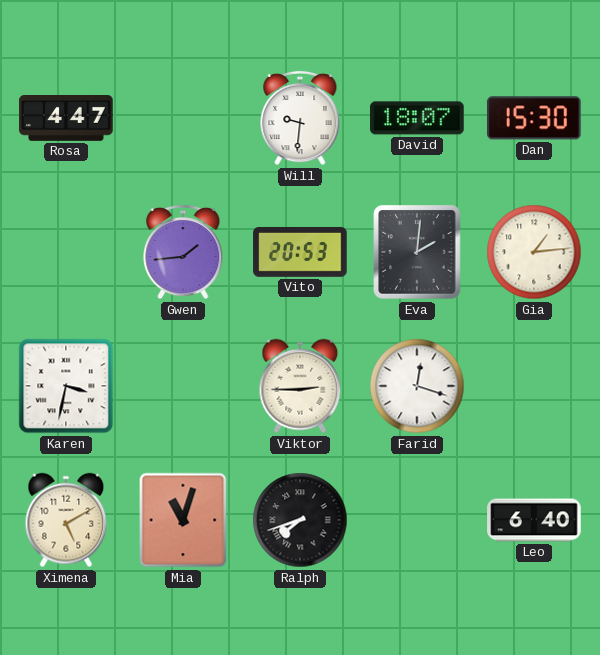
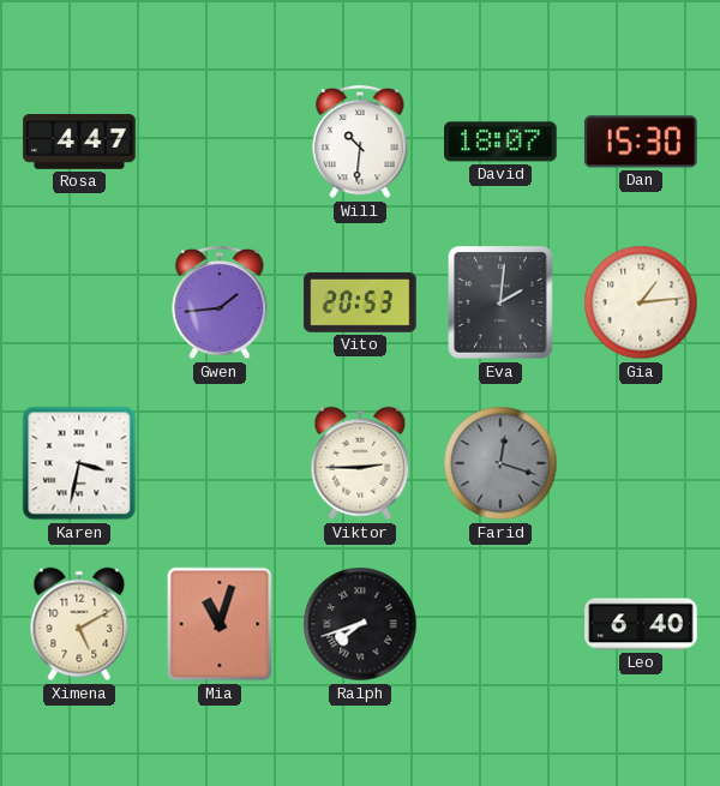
Will: 9:31 -> 10:31 (360, 142)
Farid dial: white -> grey (500, 463)
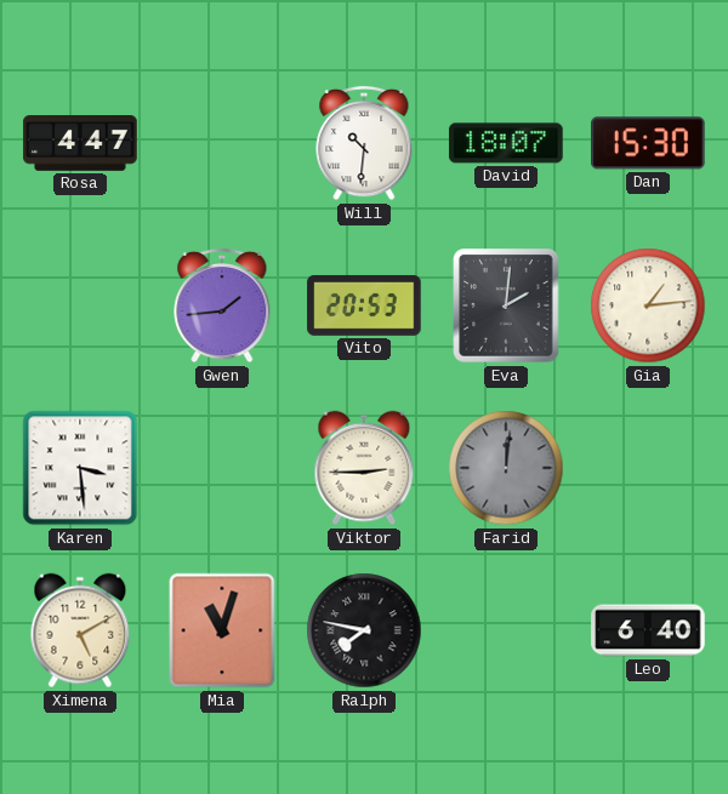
Karen: 3:32 -> 3:29 (80, 468)
Farid: 12:18 -> 12:01 (506, 468)
Ralph: 7:42 -> 7:47 (364, 630)
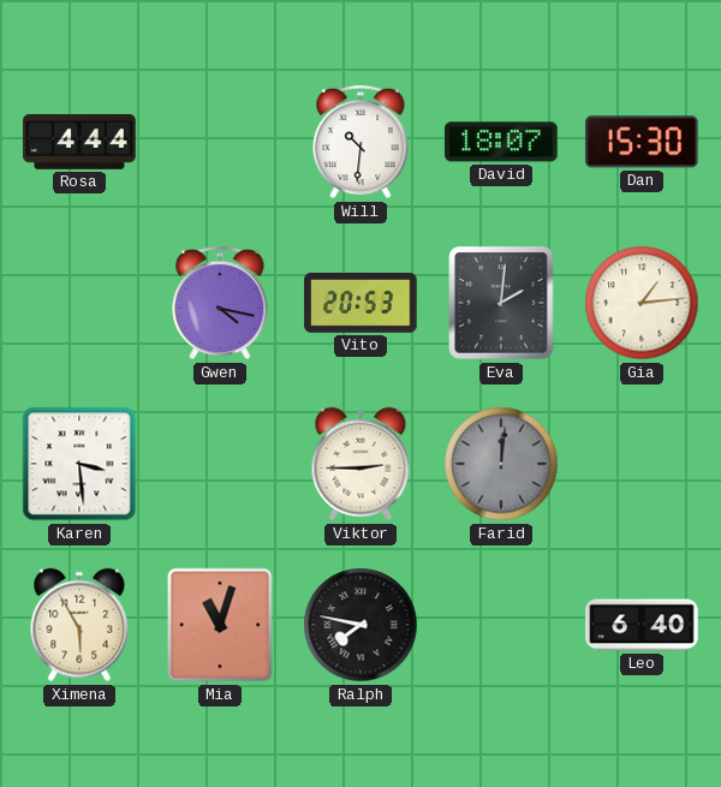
Rosa: 4:47 -> 4:44 (79, 143)
Gwen: 1:44 -> 4:17 (220, 303)
Ximena: 5:10 -> 5:55 (79, 625)
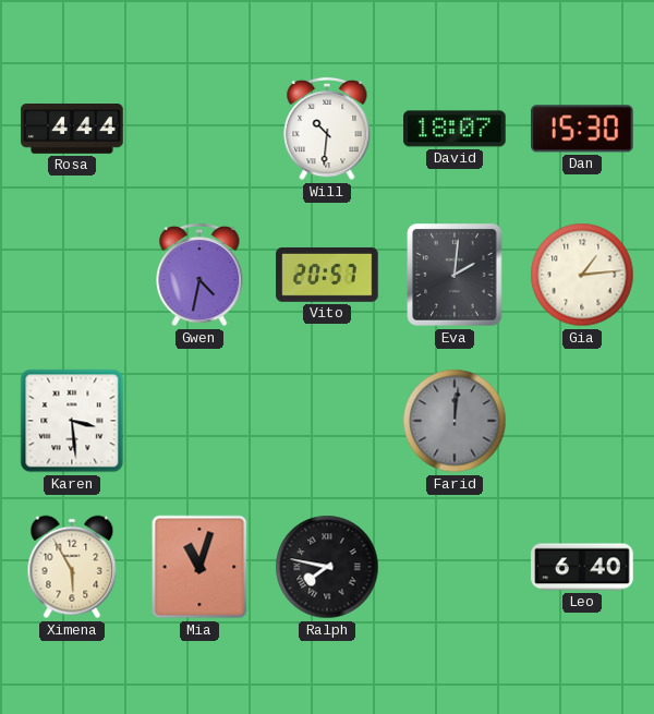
Gwen: 4:17 -> 4:32 (199, 275)
Vito: 20:53 -> 20:57 (327, 275)
Viktor: 2:45 -> none (360, 464)
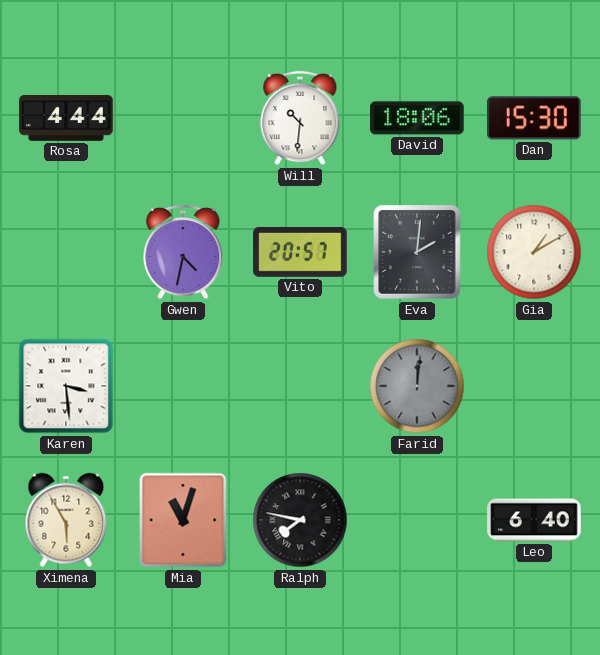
David: 18:07 -> 18:06 (417, 118)
Gia: 1:14 -> 1:10 (534, 252)
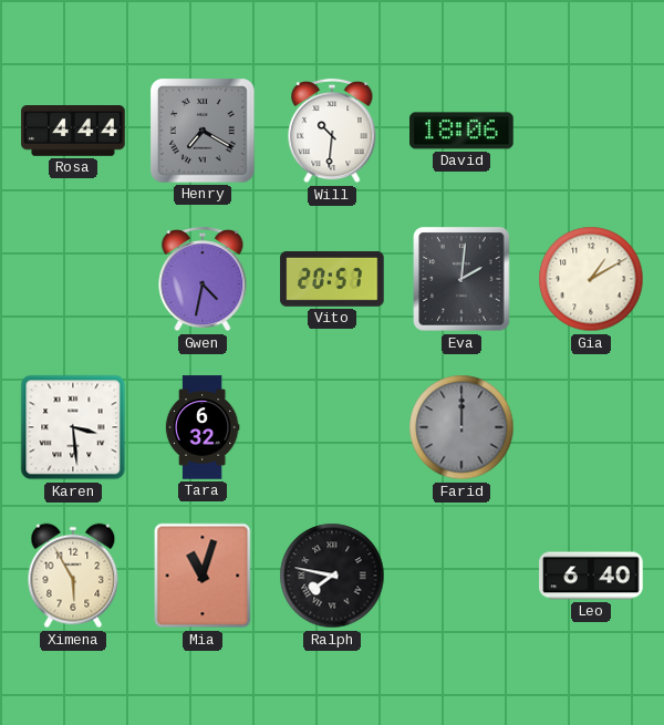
Henry: none -> 7:20 (203, 131)
Dan: 15:30 -> none (535, 118)
Tara: none -> 6:32 (203, 427)
Farid: 12:01 -> 12:00 (461, 427)
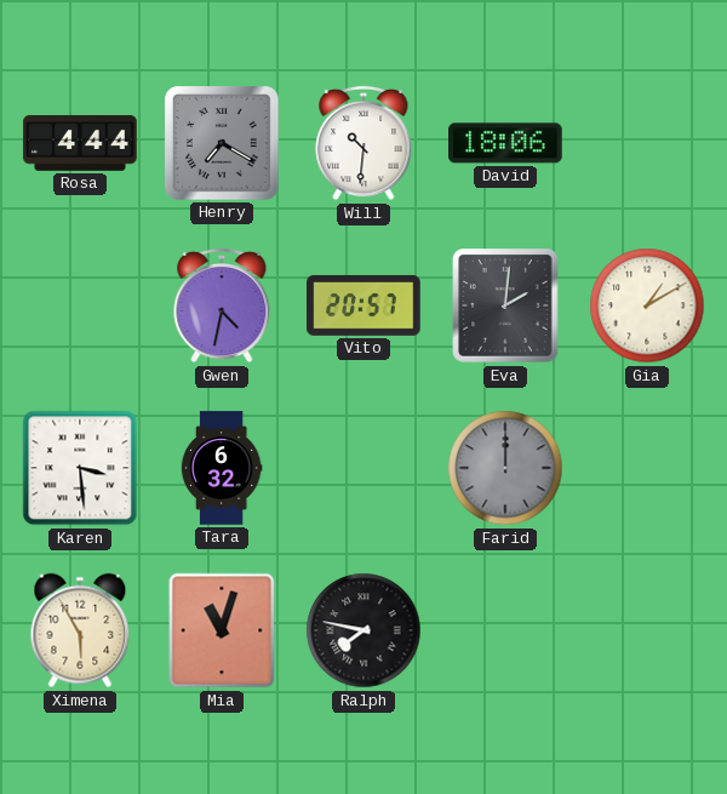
Leo: 6:40 -> none (591, 576)
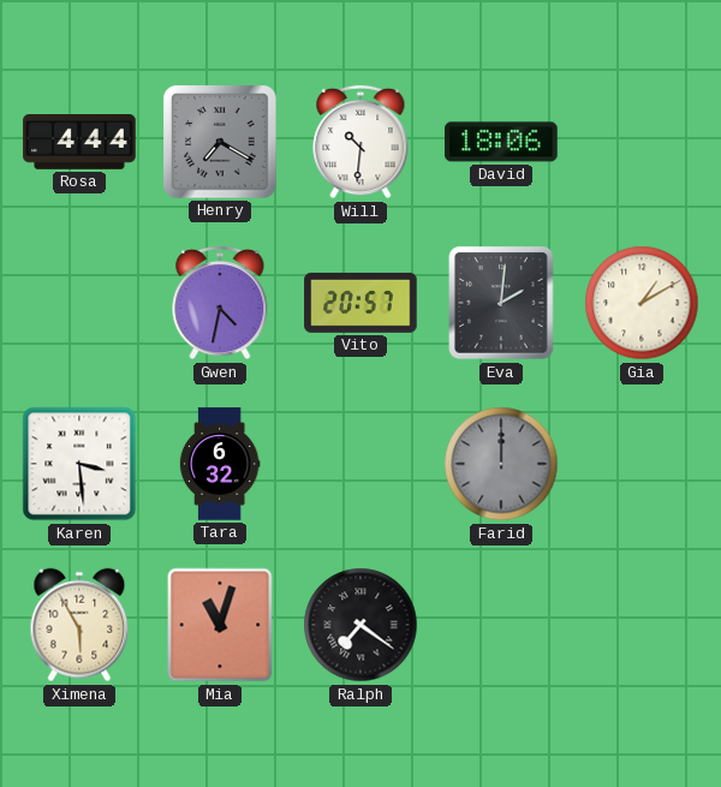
Ralph: 7:47 -> 7:21 (360, 625)
